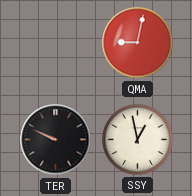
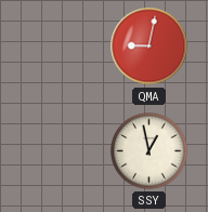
TER: 9:49 -> none (56, 140)
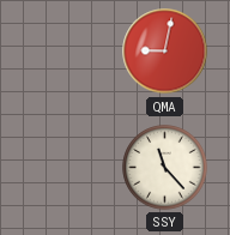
SSY: 12:58 -> 11:23 (165, 168)
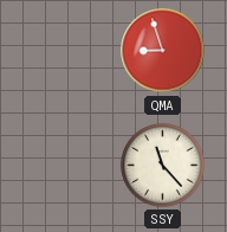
QMA: 9:02 -> 8:57 (163, 51)
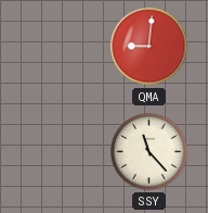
QMA: 8:57 -> 9:01 (149, 47)
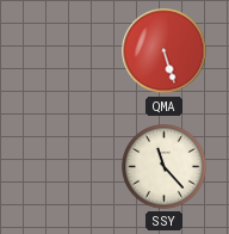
QMA: 9:01 -> 5:27 (165, 51)
